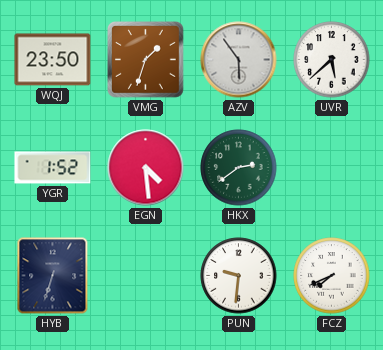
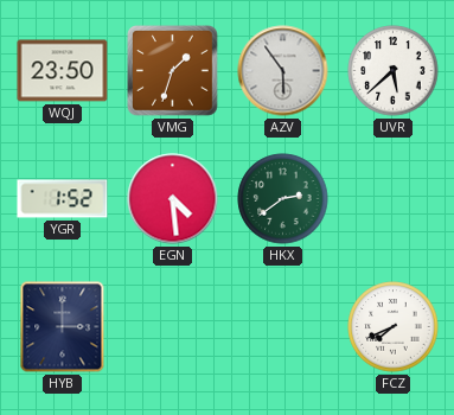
HYB: 6:33 -> 3:00 (63, 327)
PUN: 9:31 -> none (239, 276)
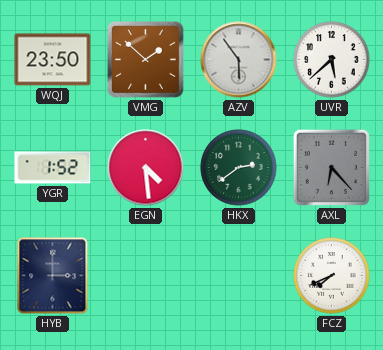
VMG: 1:33 -> 1:52 (146, 60)
AXL: none -> 6:23 (331, 167)
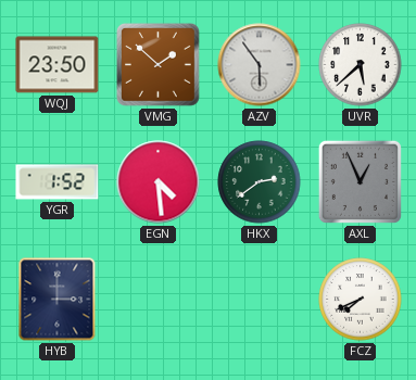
AXL: 6:23 -> 12:56 (360, 181)
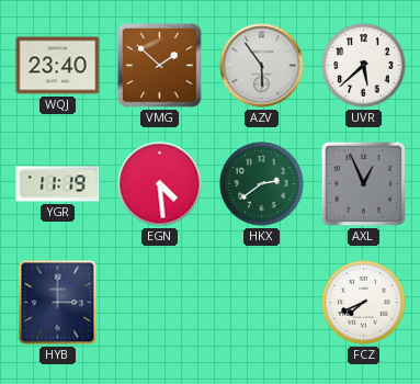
WQJ: 23:50 -> 23:40 (58, 66)
YGR: 1:52 -> 11:19 (58, 184)
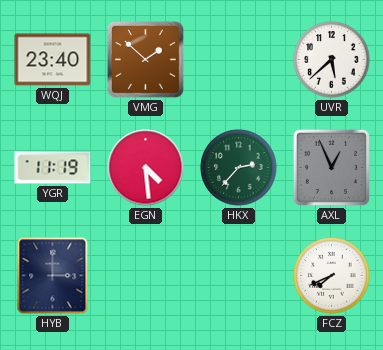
AZV: 5:54 -> none (262, 66)
HKX: 2:39 -> 2:37 (239, 168)
